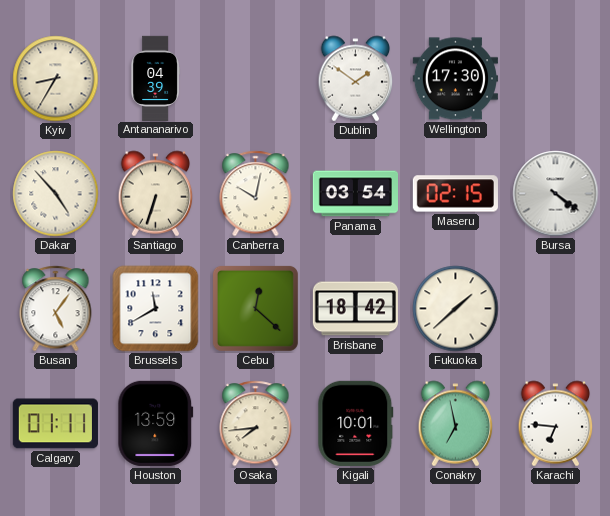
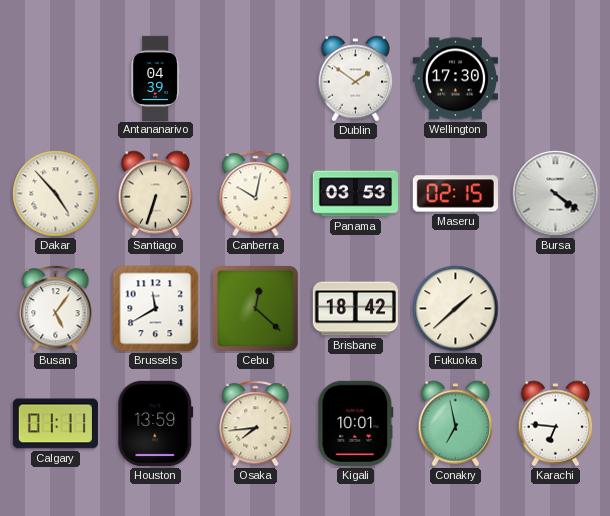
Kyiv: 8:35 -> none (56, 79)
Panama: 03:54 -> 03:53 (355, 194)
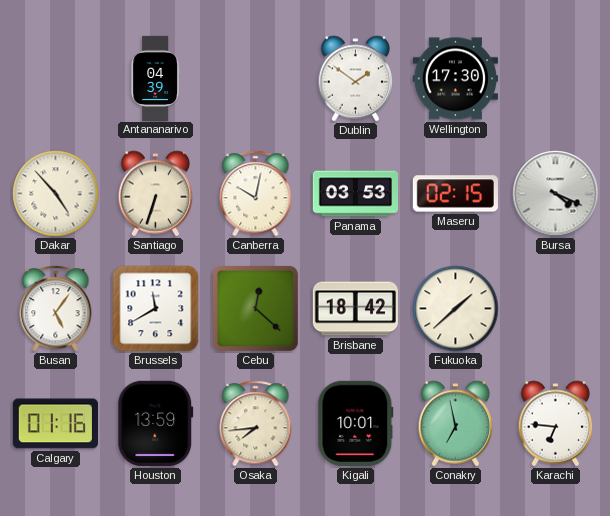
Bursa: 4:21 -> 4:19 (556, 194)
Calgary: 01:11 -> 01:16 (55, 424)
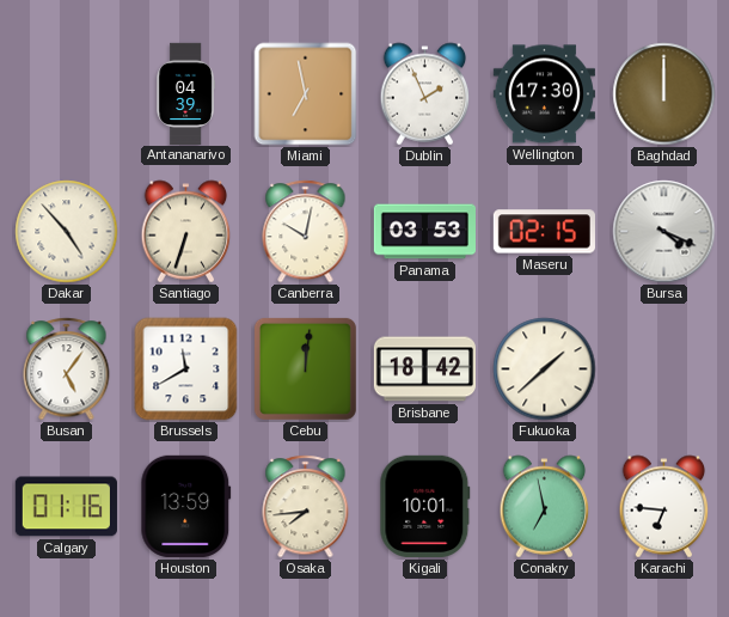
Miami: none -> 6:58 (306, 94)
Dublin: 1:51 -> 1:56 (425, 94)
Baghdad: none -> 12:00 (664, 94)
Cebu: 12:22 -> 12:01 (305, 368)
